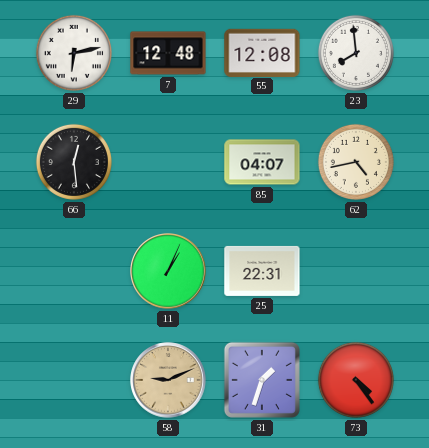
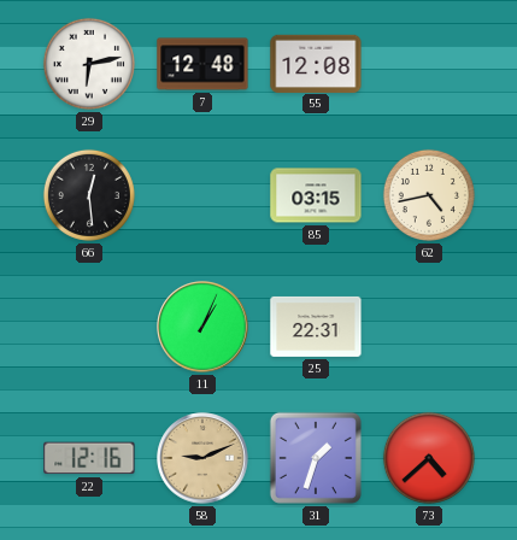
23: 7:59 -> none (356, 53)
85: 04:07 -> 03:15 (316, 195)
22: none -> 12:16 (89, 458)
73: 4:24 -> 4:38 (429, 458)
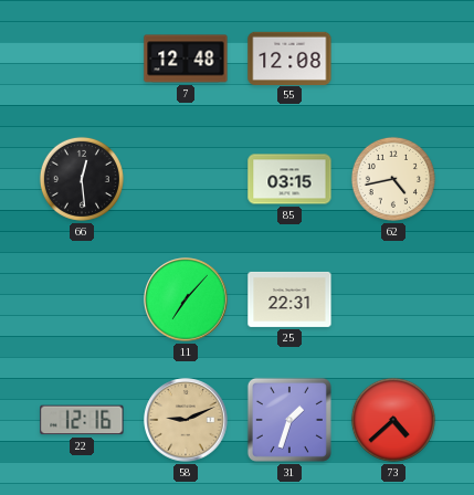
29: 6:13 -> none (89, 64)
11: 1:04 -> 7:07 (186, 299)
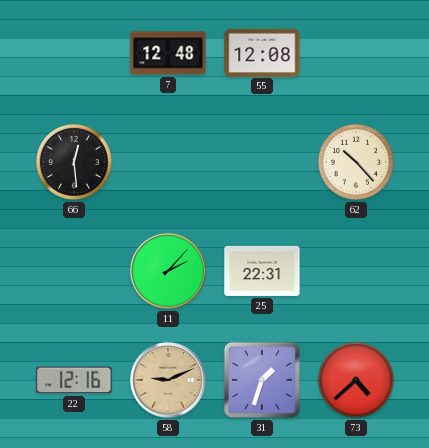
85: 03:15 -> none (289, 179)
62: 4:43 -> 10:23 (356, 162)
11: 7:07 -> 2:07 (168, 271)
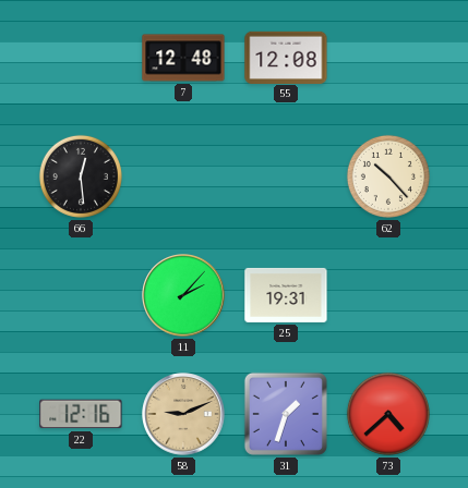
25: 22:31 -> 19:31 (286, 295)
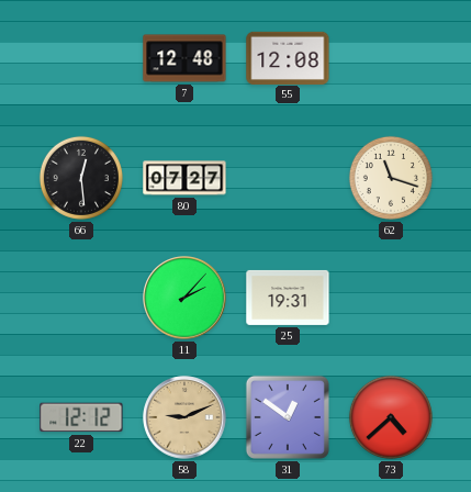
80: none -> 07:27 (184, 178)
62: 10:23 -> 11:18 (391, 178)
22: 12:16 -> 12:12 (81, 417)
31: 1:33 -> 12:51 (288, 417)
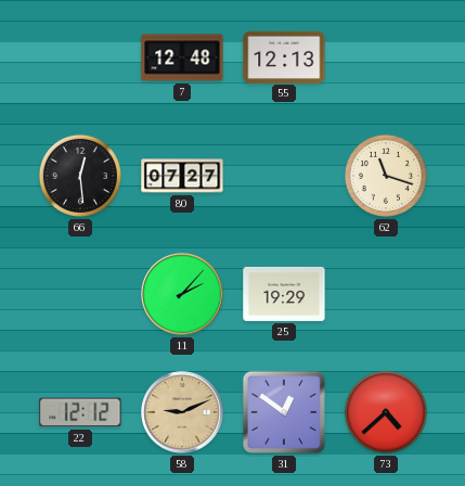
55: 12:08 -> 12:13 (284, 56)
25: 19:31 -> 19:29 (284, 294)
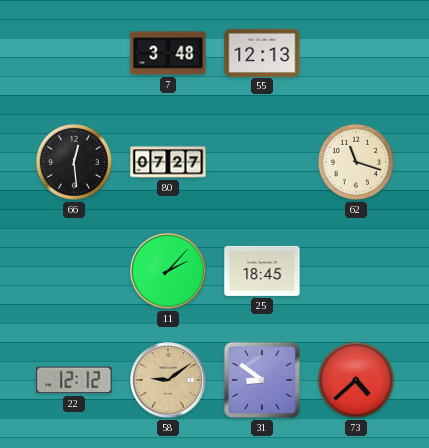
7: 12:48 -> 3:48 (168, 53)
25: 19:29 -> 18:45 (262, 271)
58: 9:11 -> 9:09 (168, 380)
31: 12:51 -> 8:51 (262, 380)
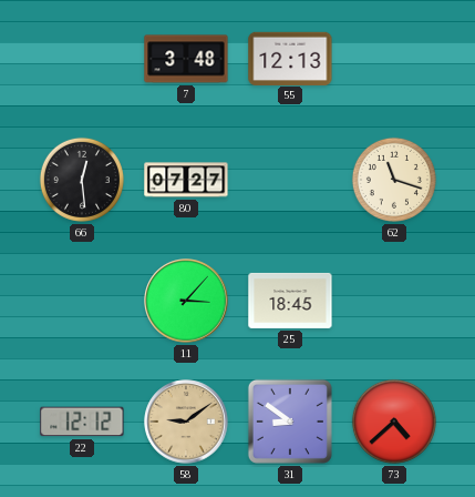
11: 2:07 -> 3:07 (186, 301)
